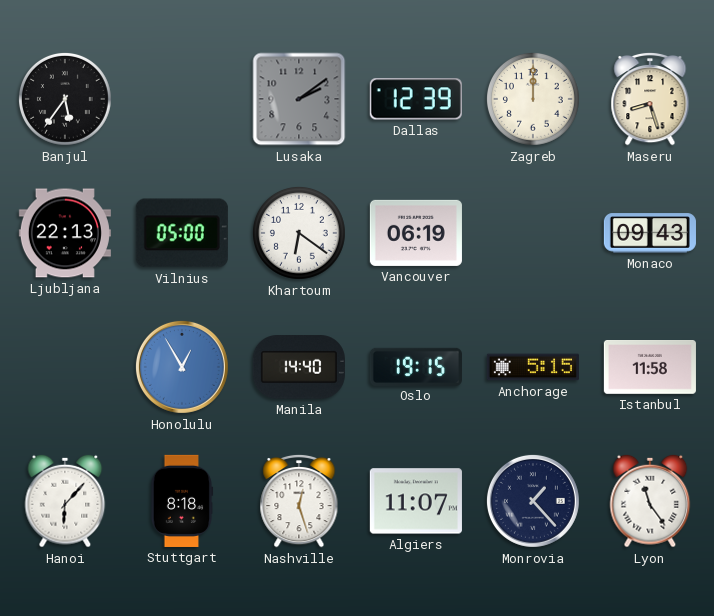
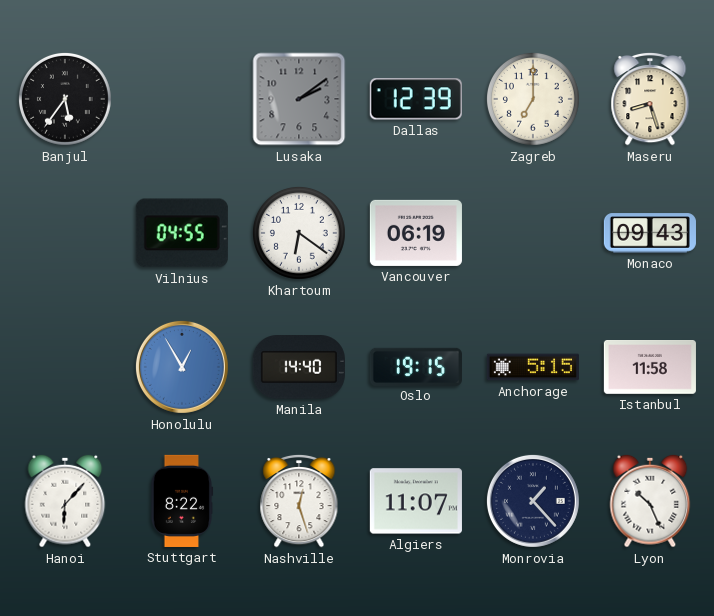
Zagreb: 12:00 -> 7:00 (533, 99)
Ljubljana: 22:13 -> none (65, 233)
Vilnius: 05:00 -> 04:55 (182, 233)
Stuttgart: 8:18 -> 8:22 (182, 501)
Lyon: 11:24 -> 10:26 (650, 501)
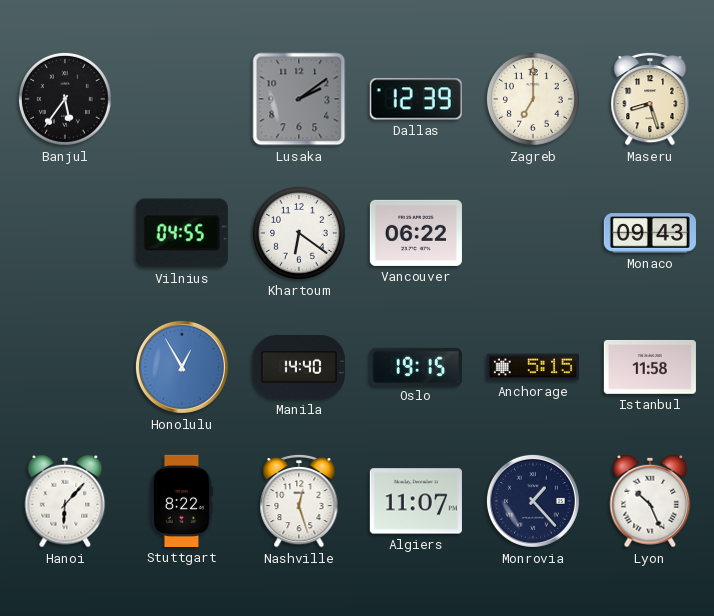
Vancouver: 06:19 -> 06:22 (416, 233)
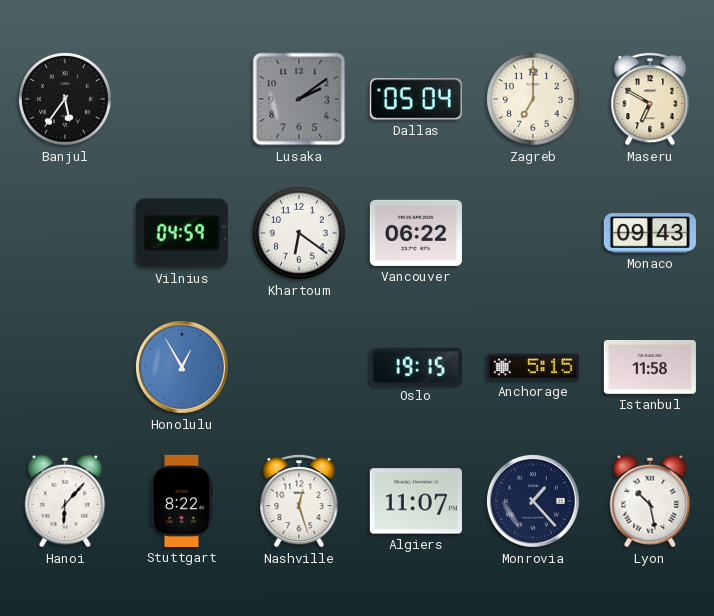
Dallas: 12:39 -> 05:04 (416, 99)
Maseru: 8:27 -> 6:50 (650, 99)
Vilnius: 04:55 -> 04:59 (182, 233)
Manila: 14:40 -> none (299, 367)
Lyon: 10:26 -> 10:28 (650, 501)
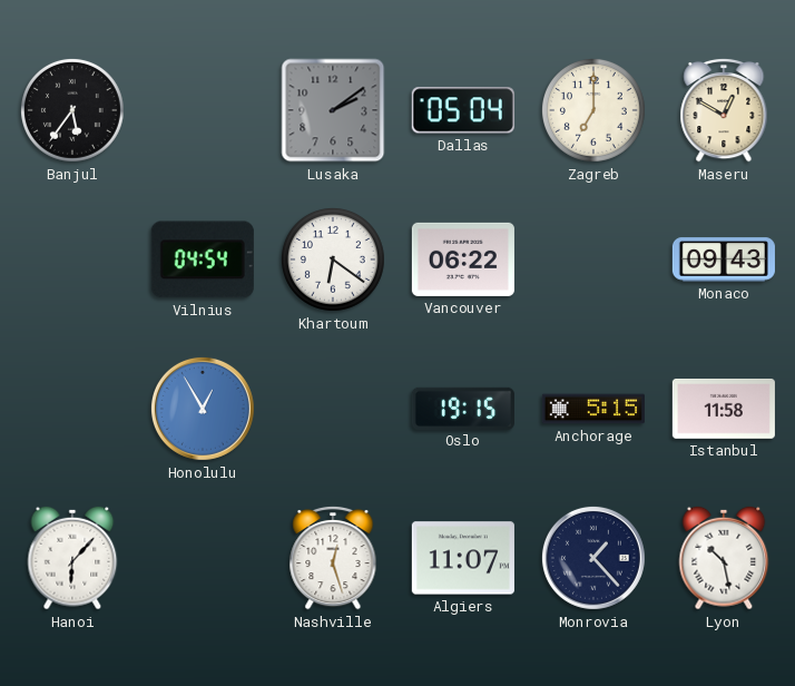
Maseru: 6:50 -> 12:50 (724, 110)
Vilnius: 04:59 -> 04:54 (203, 259)
Stuttgart: 8:22 -> none (182, 501)
